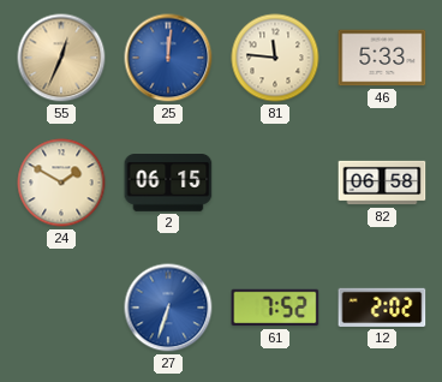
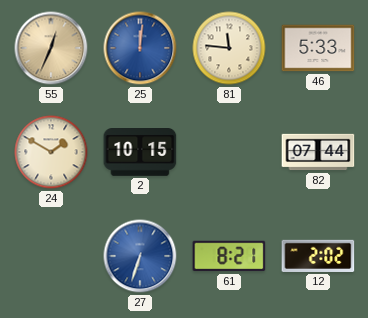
2: 06:15 -> 10:15 (140, 153)
82: 06:58 -> 07:44 (318, 152)
61: 7:52 -> 8:21 (229, 256)
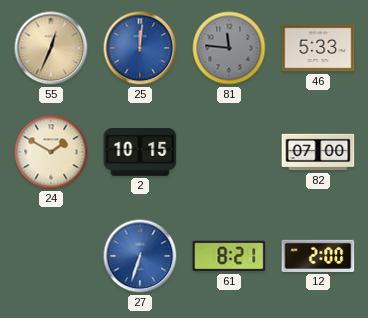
81 dial: cream -> grey (229, 48)
82: 07:44 -> 07:00 (318, 152)
12: 2:02 -> 2:00 (318, 256)
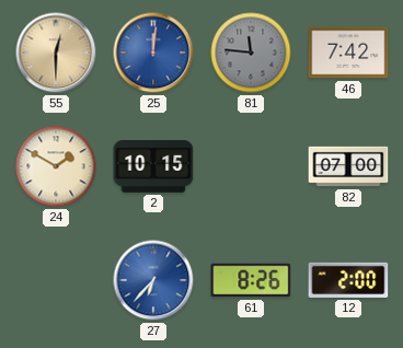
55: 12:34 -> 12:30 (56, 53)
46: 5:33 -> 7:42 (348, 53)
27: 6:33 -> 6:37 (153, 280)
61: 8:21 -> 8:26 (251, 280)
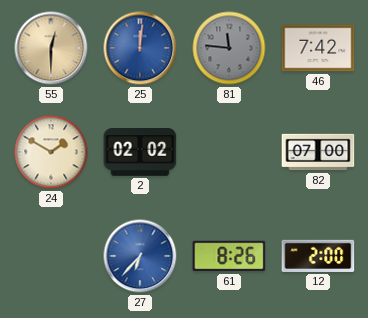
2: 10:15 -> 02:02 (140, 153)
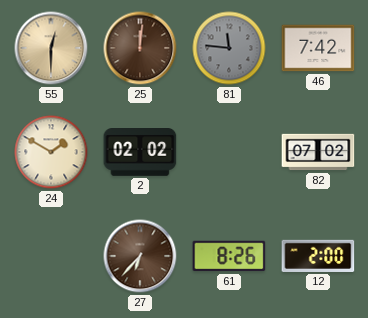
25 dial: blue -> brown (140, 48)
82: 07:00 -> 07:02 (318, 152)
27 dial: blue -> brown (140, 256)
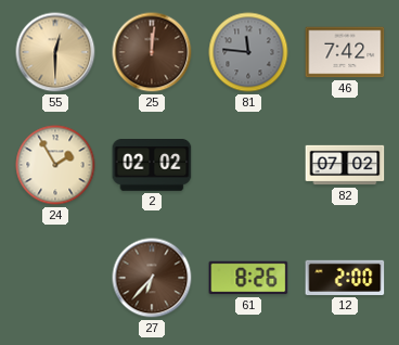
24: 1:50 -> 1:55 (55, 165)
